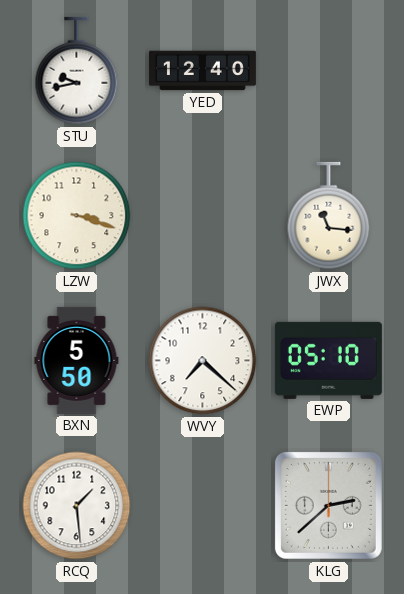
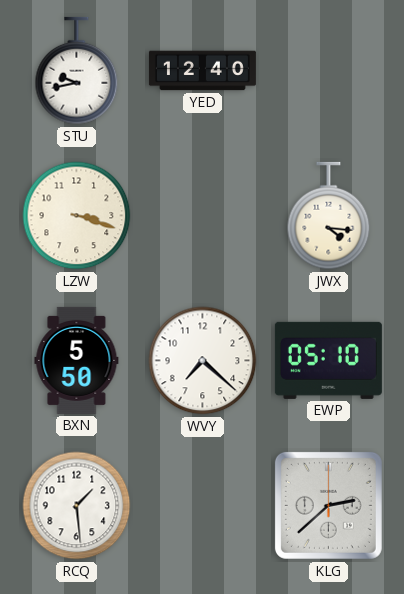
JWX: 11:16 -> 4:16 (329, 216)
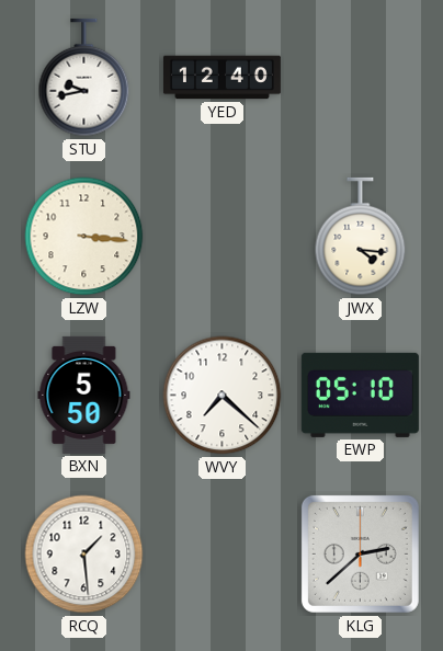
LZW: 3:18 -> 3:16 (84, 237)
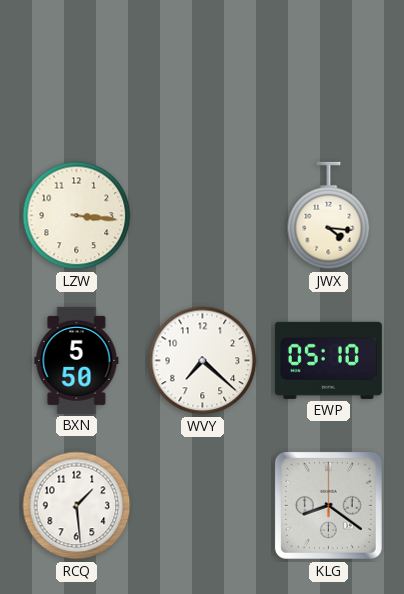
STU: 9:43 -> none (84, 78)
YED: 12:40 -> none (222, 78)
KLG: 2:38 -> 8:21 (328, 505)
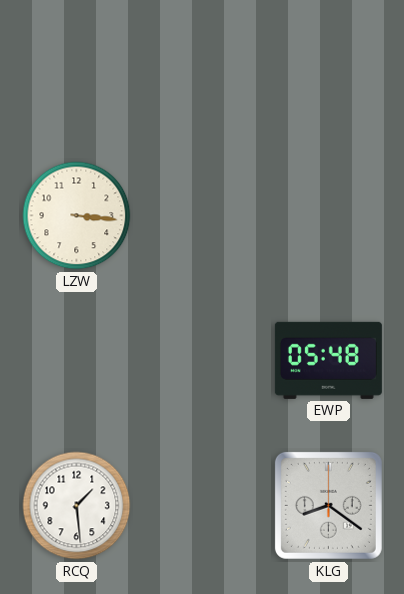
JWX: 4:16 -> none (329, 216)
BXN: 5:50 -> none (77, 360)
WVY: 7:22 -> none (203, 361)
EWP: 05:10 -> 05:48 (328, 360)
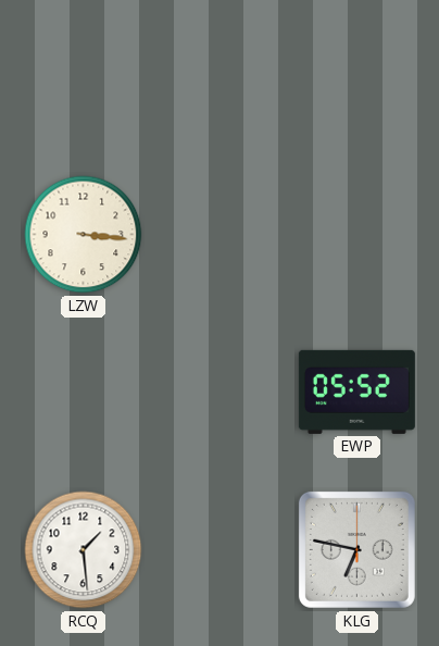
EWP: 05:48 -> 05:52 (356, 392)
KLG: 8:21 -> 6:47 (356, 549)
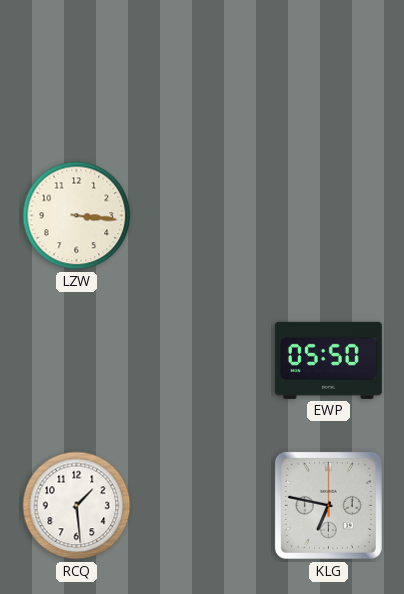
EWP: 05:52 -> 05:50 (328, 360)
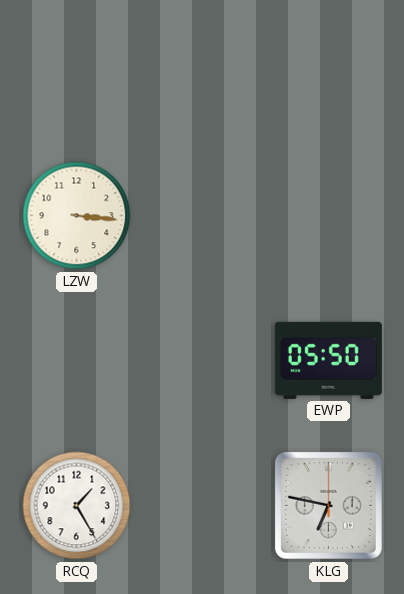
RCQ: 1:29 -> 1:25 (77, 506)
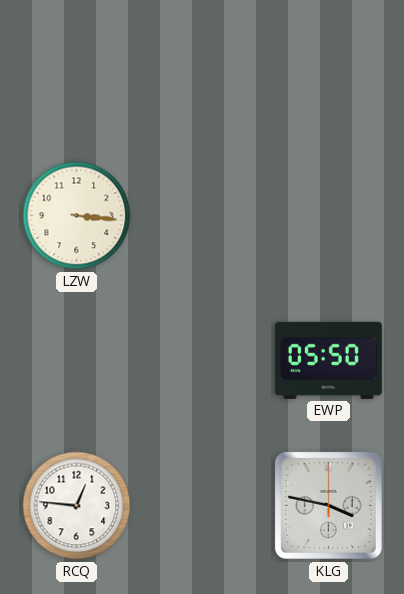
RCQ: 1:25 -> 12:46 (77, 506)
KLG: 6:47 -> 3:47 (328, 505)
